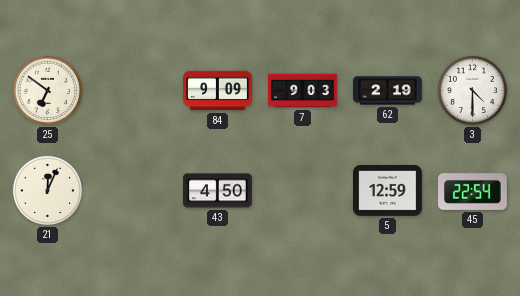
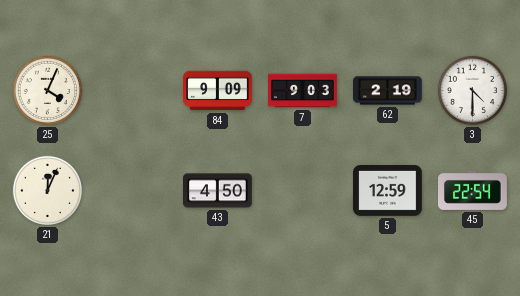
25: 6:51 -> 4:04 (47, 90)
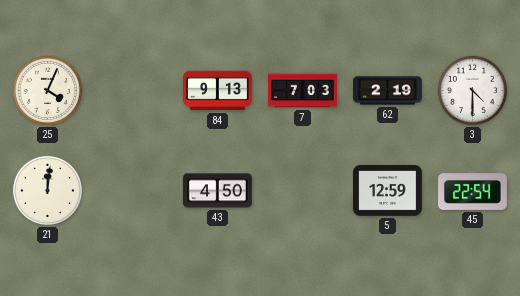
84: 9:09 -> 9:13 (218, 91)
7: 9:03 -> 7:03 (303, 91)
21: 12:04 -> 12:01 (47, 190)
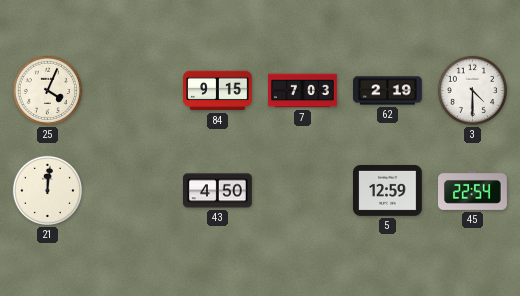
84: 9:13 -> 9:15 (218, 91)
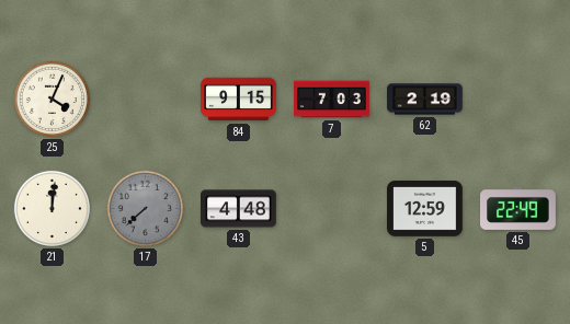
3: 4:30 -> none (472, 90)
17: none -> 7:38 (145, 208)
43: 4:50 -> 4:48 (239, 209)
45: 22:54 -> 22:49 (518, 208)
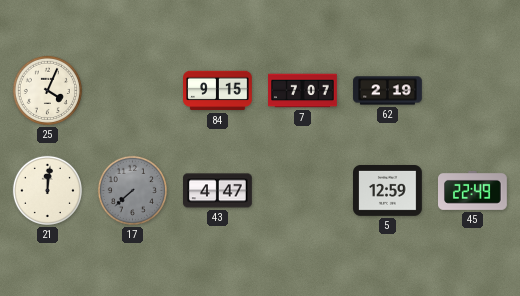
7: 7:03 -> 7:07 (303, 91)
43: 4:48 -> 4:47 (218, 191)
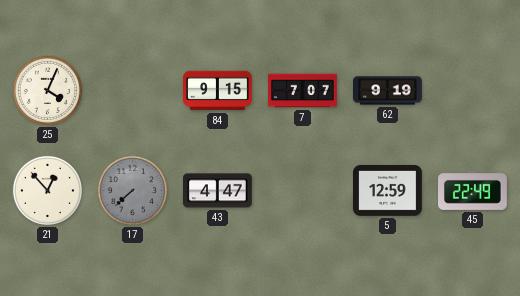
62: 2:19 -> 9:19 (388, 91)
21: 12:01 -> 12:53 (47, 190)
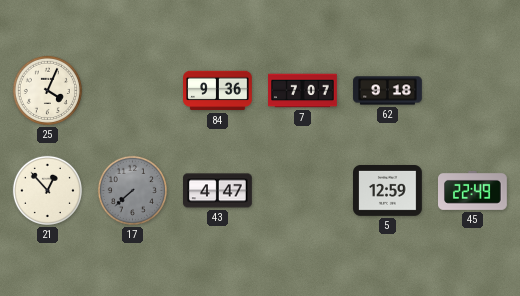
84: 9:15 -> 9:36 (218, 91)
62: 9:19 -> 9:18 (388, 91)
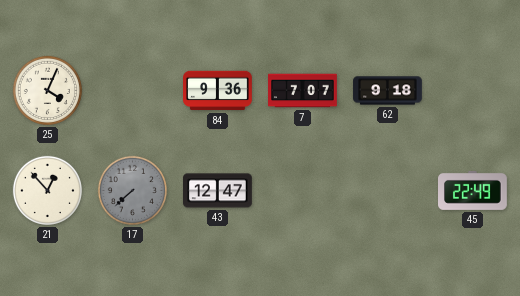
43: 4:47 -> 12:47 (218, 191)
5: 12:59 -> none (388, 191)
